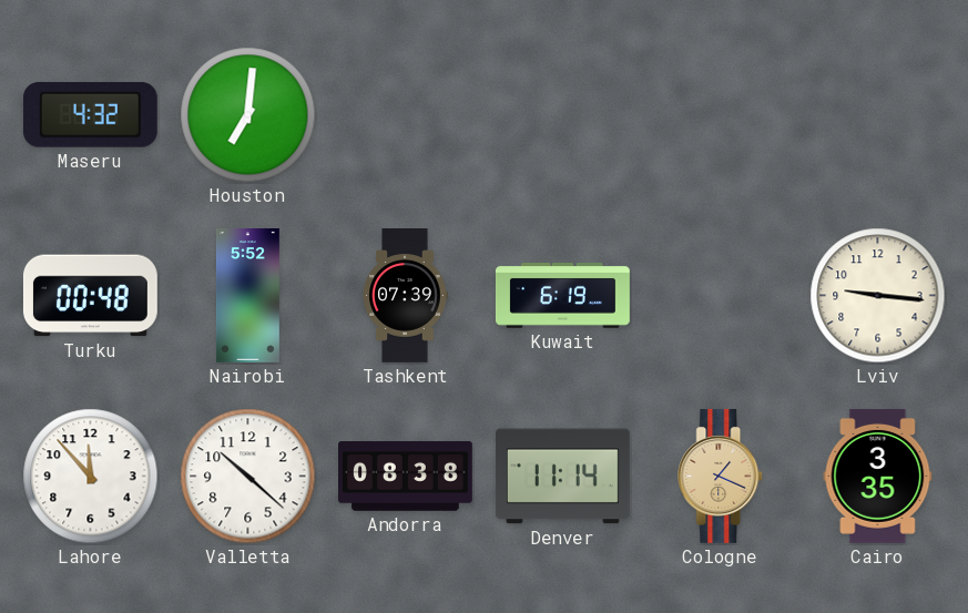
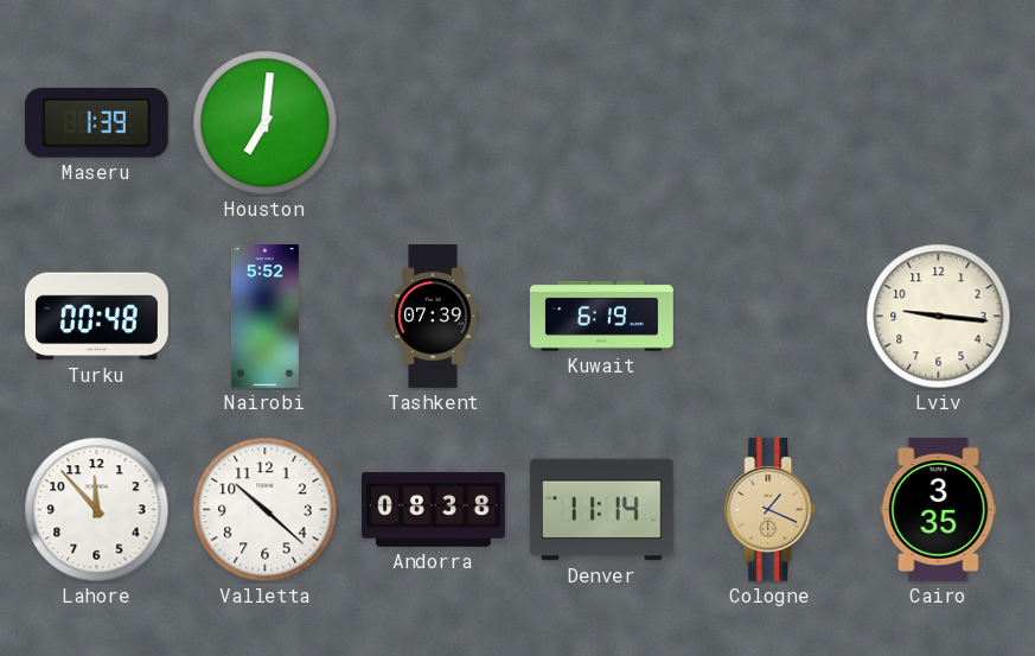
Maseru: 4:32 -> 1:39 (96, 123)
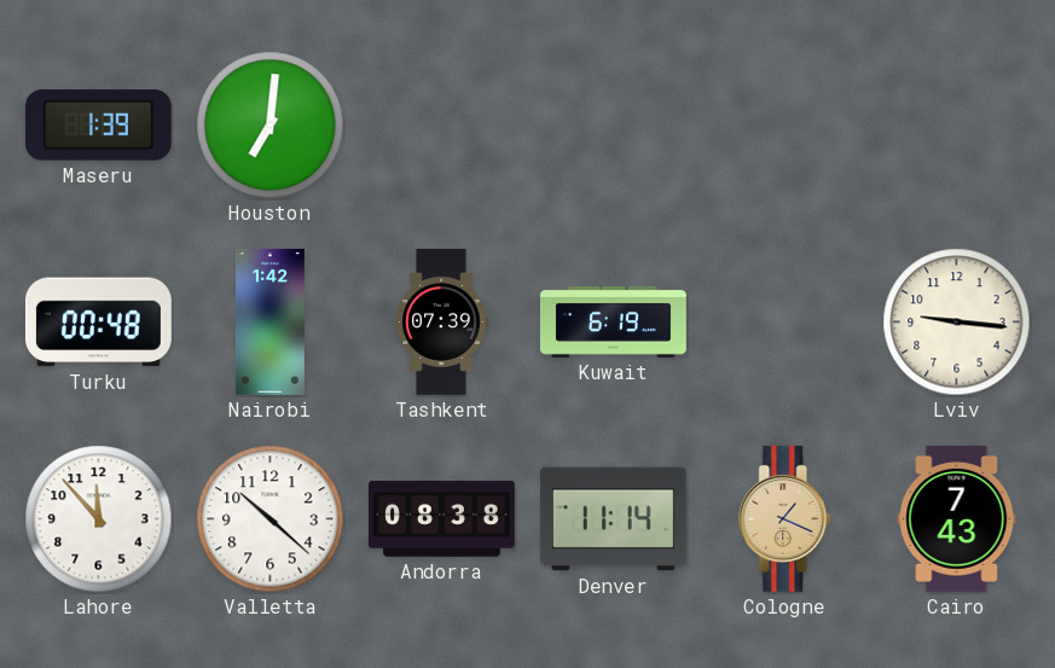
Nairobi: 5:52 -> 1:42 (269, 323)
Cairo: 3:35 -> 7:43 (957, 518)
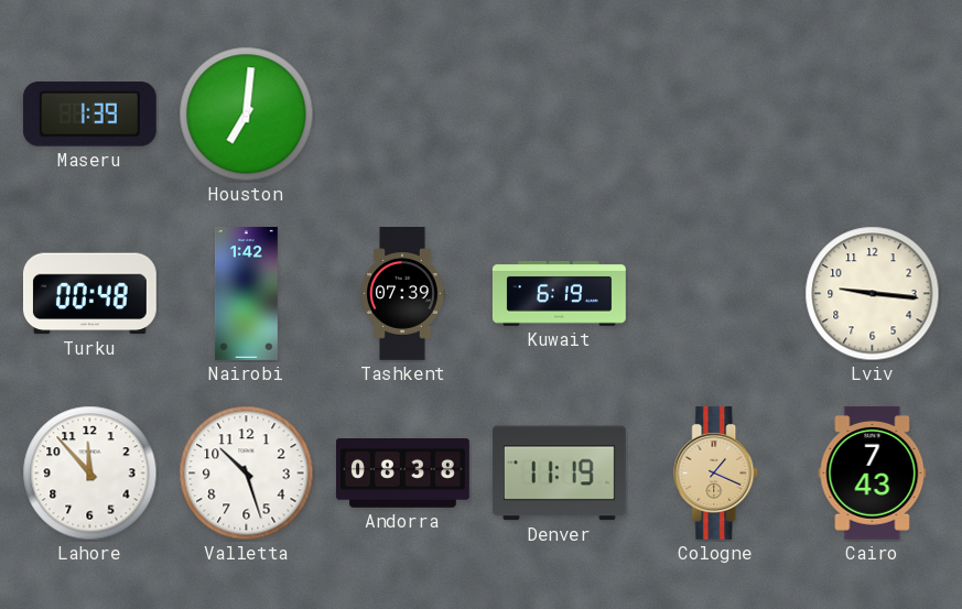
Valletta: 10:22 -> 10:27 (247, 474)
Denver: 11:14 -> 11:19 (559, 474)
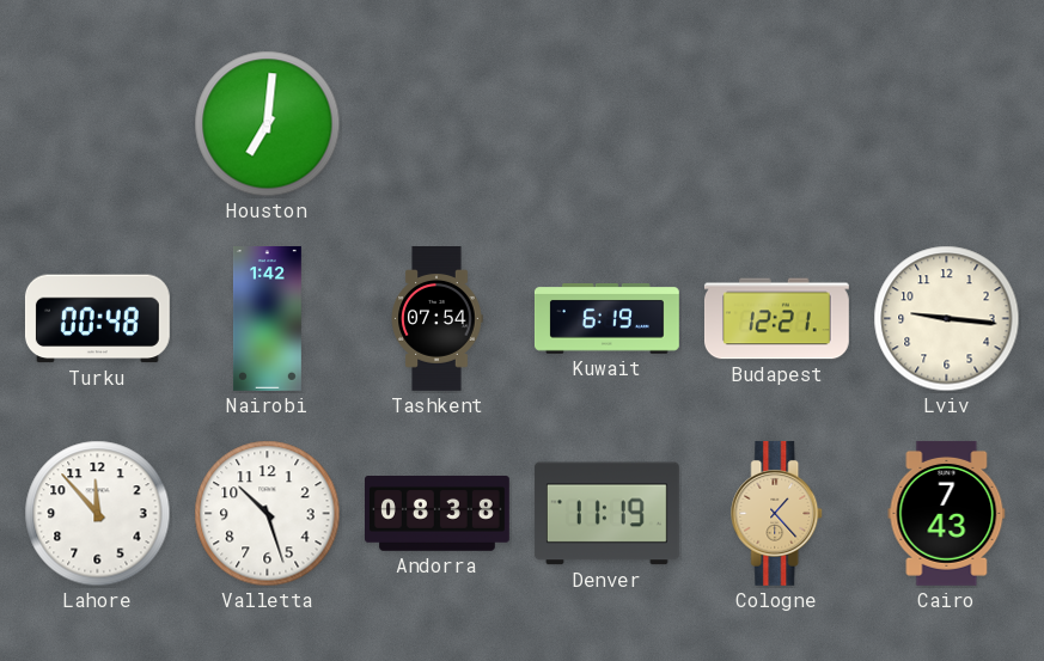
Maseru: 1:39 -> none (89, 115)
Tashkent: 07:39 -> 07:54 (436, 319)
Budapest: none -> 12:21 (776, 319)
Cologne: 1:19 -> 1:23 (777, 513)
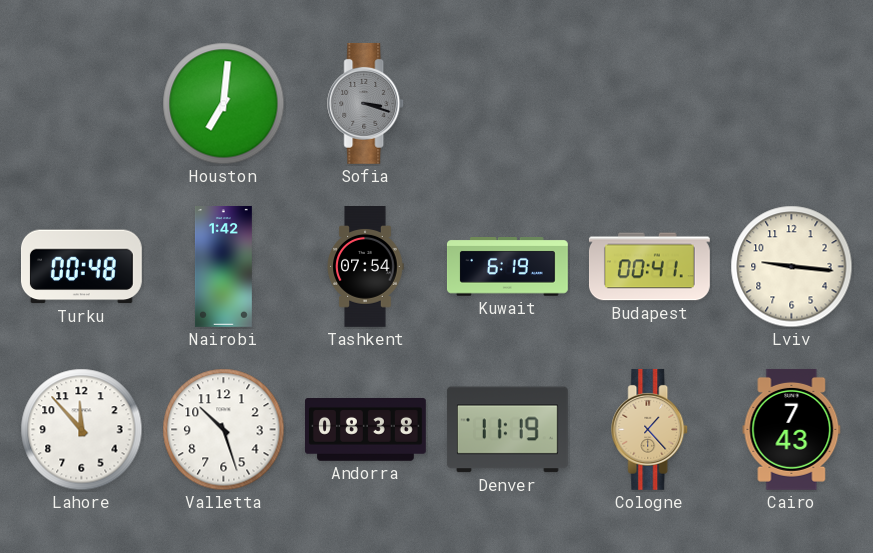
Sofia: none -> 3:18 (366, 103)
Budapest: 12:21 -> 00:41 (649, 267)
